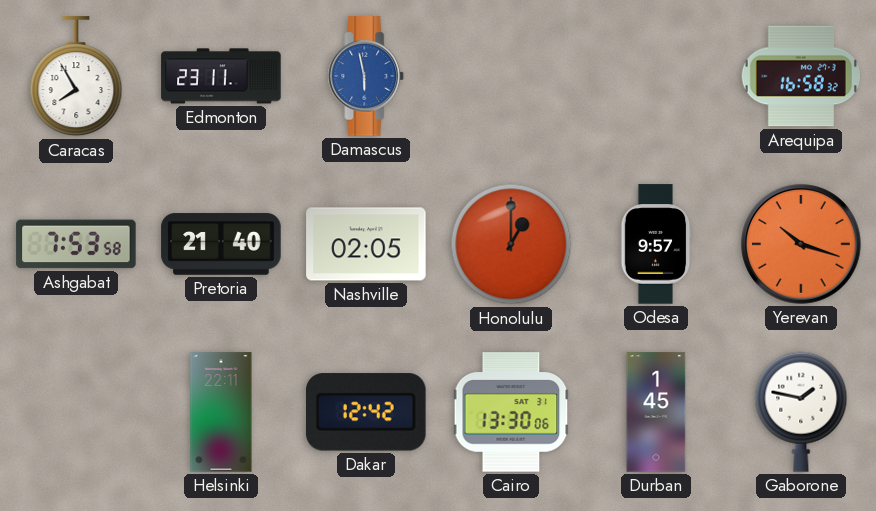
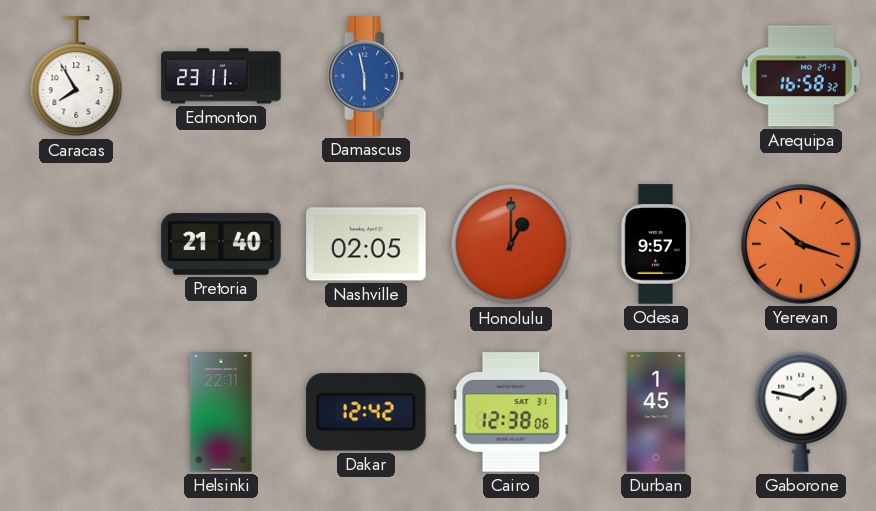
Ashgabat: 7:53 -> none (76, 244)
Cairo: 13:30 -> 12:38 (511, 412)
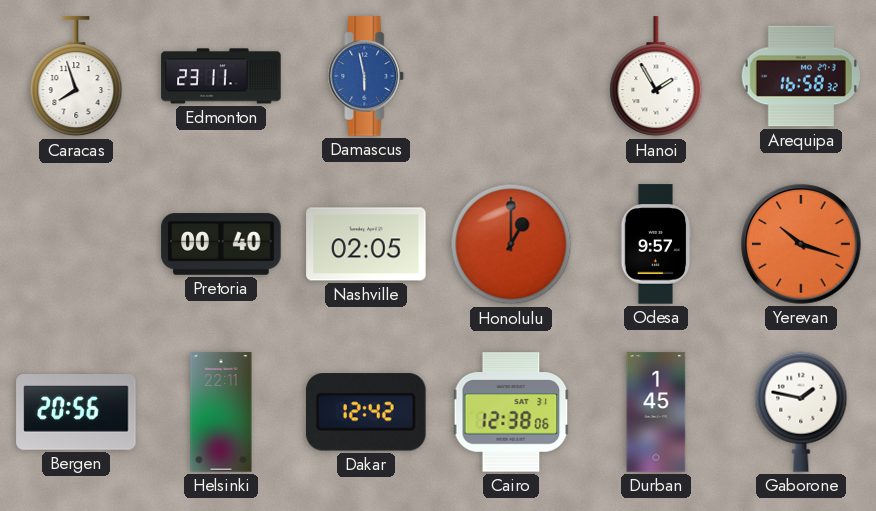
Caracas: 7:55 -> 7:57 (76, 77)
Hanoi: none -> 1:55 (656, 77)
Pretoria: 21:40 -> 00:40 (221, 244)
Bergen: none -> 20:56 (76, 412)
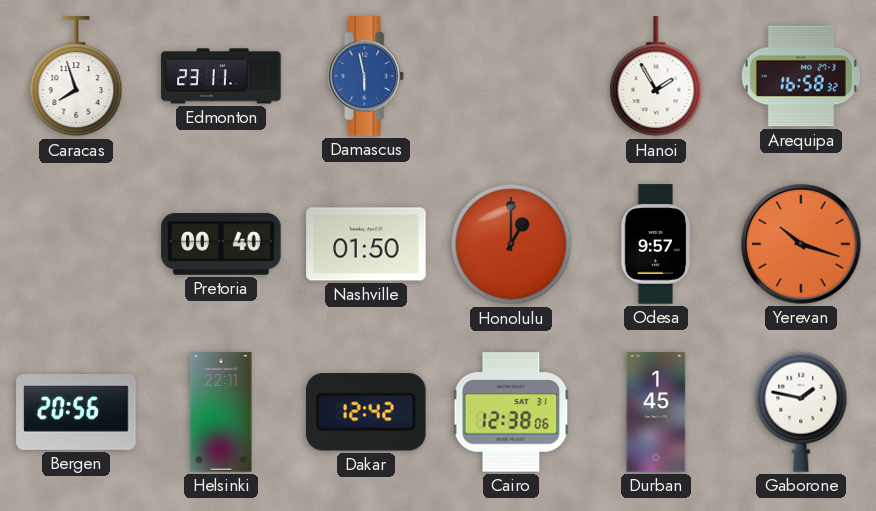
Nashville: 02:05 -> 01:50 (366, 244)
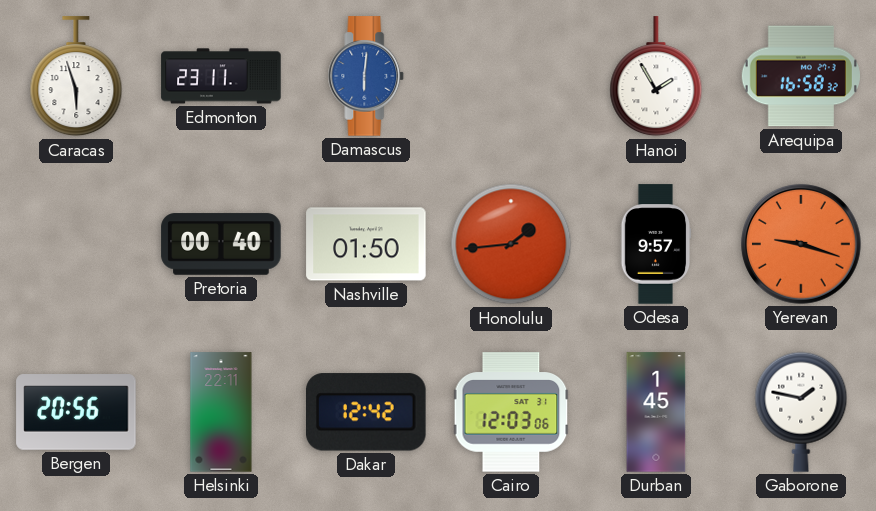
Caracas: 7:57 -> 5:57 (76, 77)
Damascus: 5:58 -> 6:01 (366, 76)
Honolulu: 1:00 -> 1:44 (511, 244)
Yerevan: 10:18 -> 9:18 (802, 245)
Cairo: 12:38 -> 12:03 (511, 412)
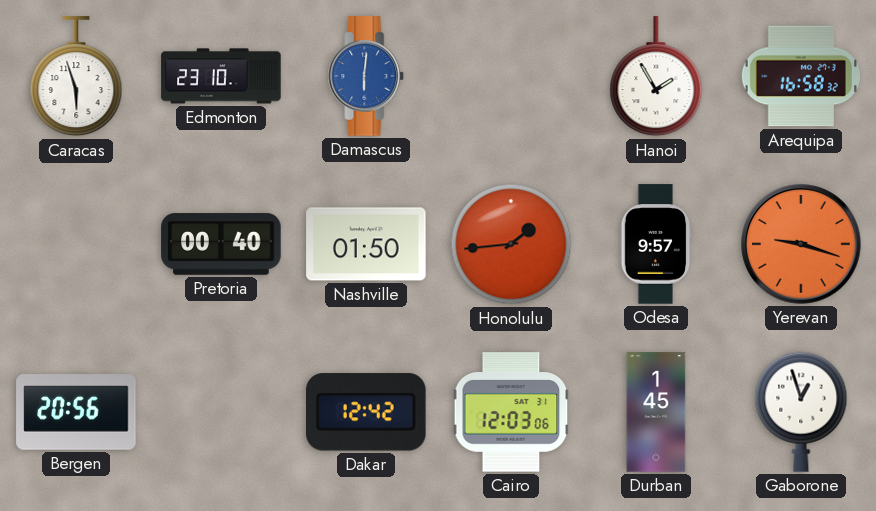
Edmonton: 23:11 -> 23:10 (221, 76)
Helsinki: 22:11 -> none (221, 412)
Gaborone: 1:47 -> 12:57 (801, 412)
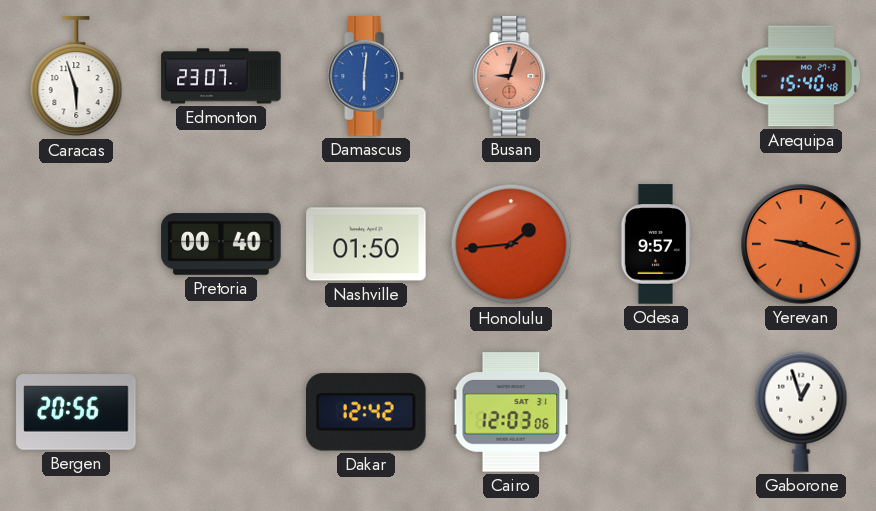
Edmonton: 23:10 -> 23:07 (221, 76)
Busan: none -> 9:03 (511, 76)
Hanoi: 1:55 -> none (656, 77)
Arequipa: 16:58 -> 15:40 (801, 76)
Durban: 1:45 -> none (656, 412)
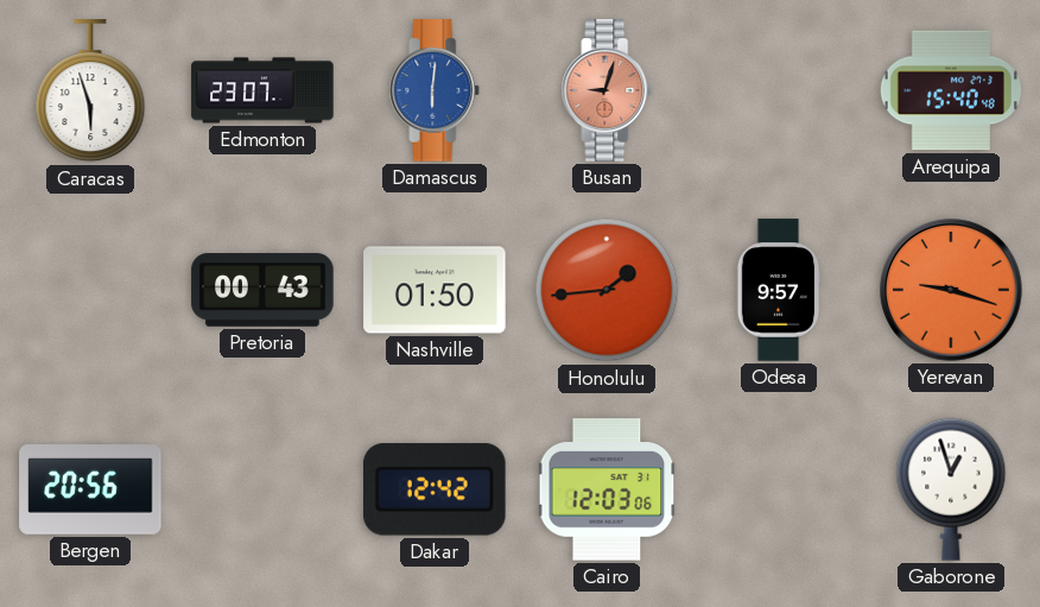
Pretoria: 00:40 -> 00:43 (262, 290)
